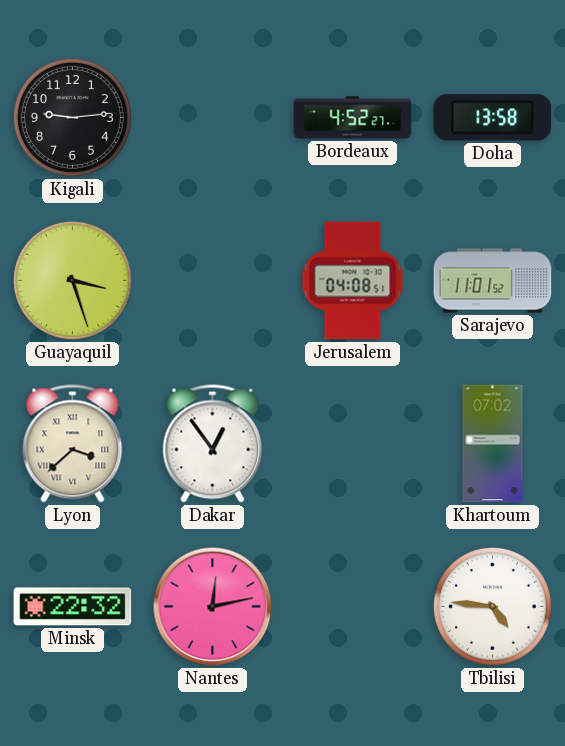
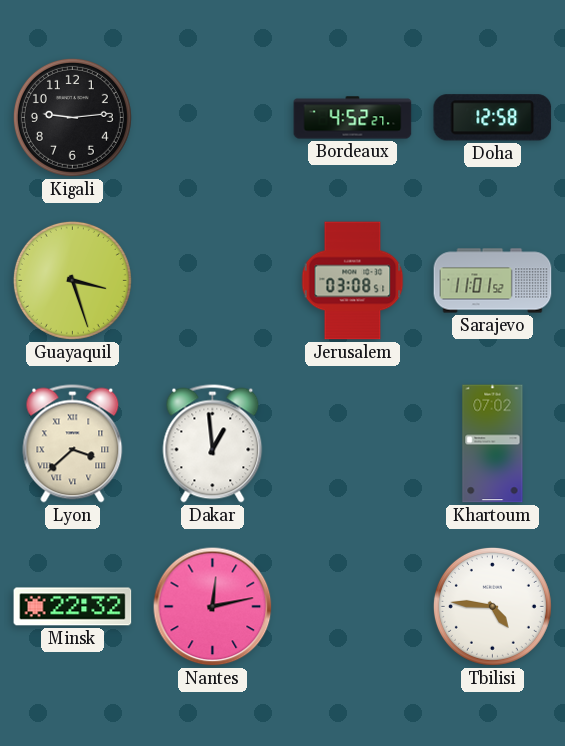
Doha: 13:58 -> 12:58 (493, 118)
Jerusalem: 04:08 -> 03:08 (353, 281)
Dakar: 12:54 -> 12:59 (213, 444)
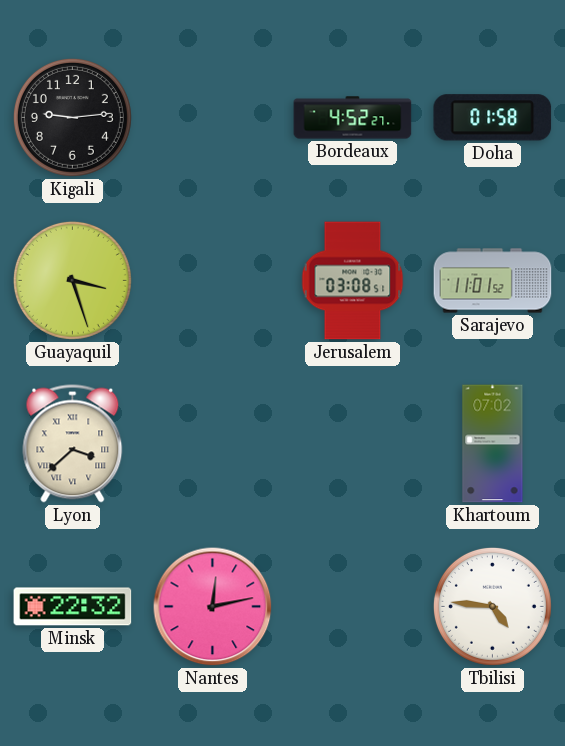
Doha: 12:58 -> 01:58 (493, 118)
Dakar: 12:59 -> none (213, 444)
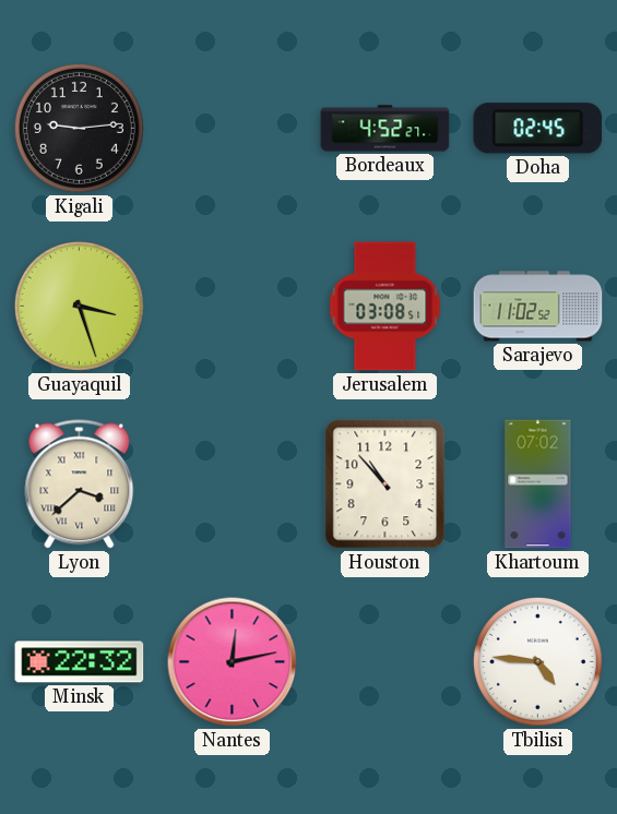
Doha: 01:58 -> 02:45 (538, 129)
Sarajevo: 11:01 -> 11:02 (538, 307)
Houston: none -> 10:53 (385, 484)
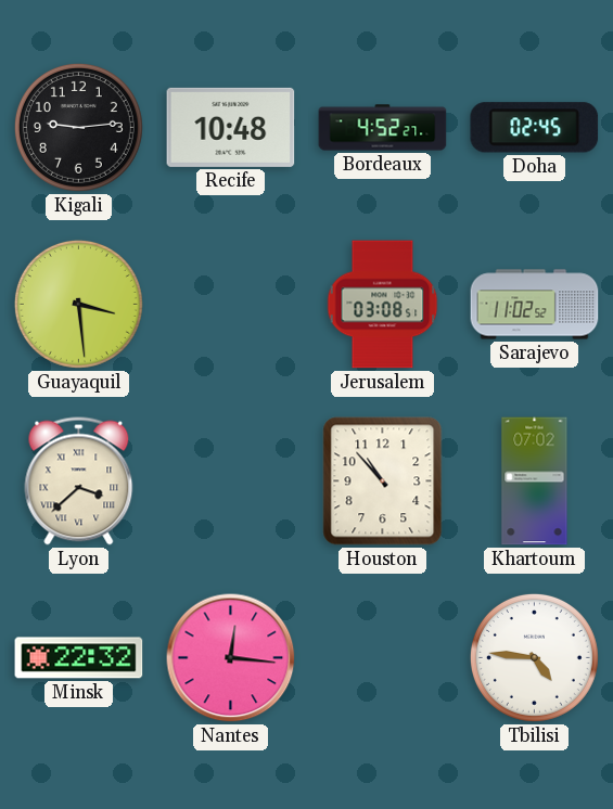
Recife: none -> 10:48 (231, 127)
Guayaquil: 3:27 -> 3:29 (78, 304)
Nantes: 12:13 -> 12:16 (231, 658)
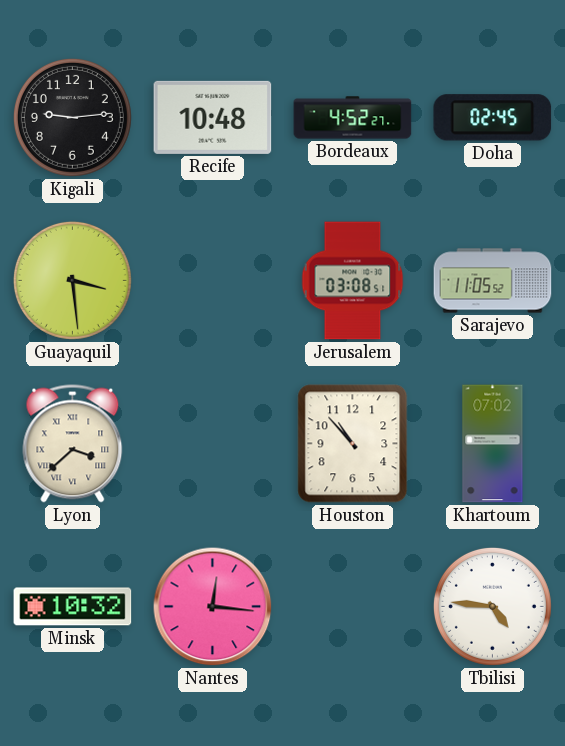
Sarajevo: 11:02 -> 11:05 (493, 281)
Minsk: 22:32 -> 10:32 (73, 607)
